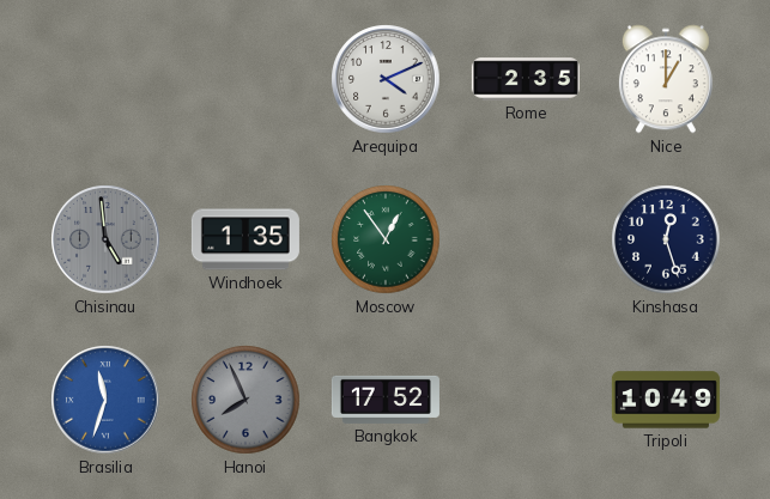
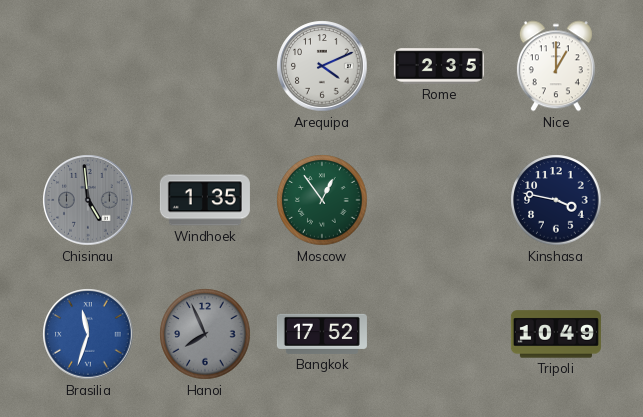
Kinshasa: 12:27 -> 3:47 (556, 200)
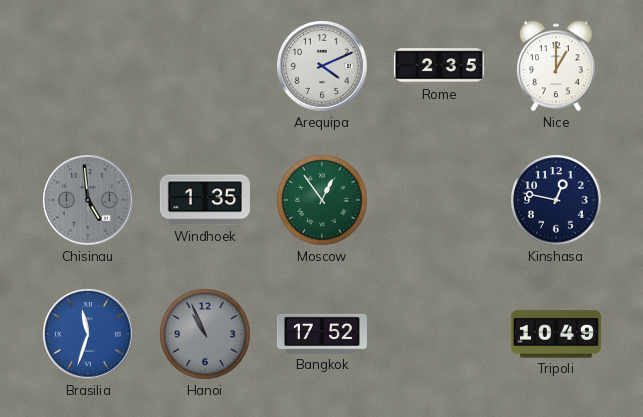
Kinshasa: 3:47 -> 12:47 (556, 200)
Hanoi: 7:56 -> 10:56 (205, 334)
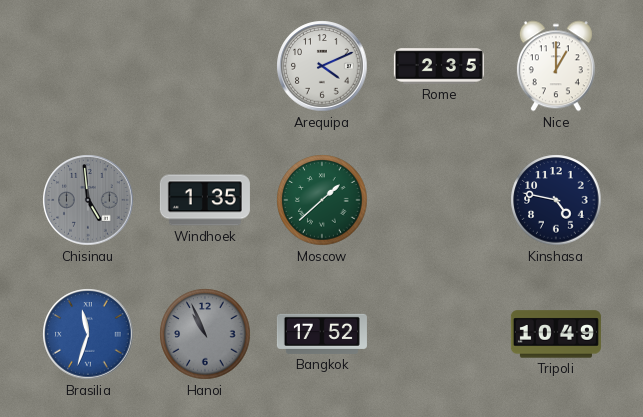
Moscow: 12:54 -> 1:38 (322, 200)
Kinshasa: 12:47 -> 4:47 (556, 200)
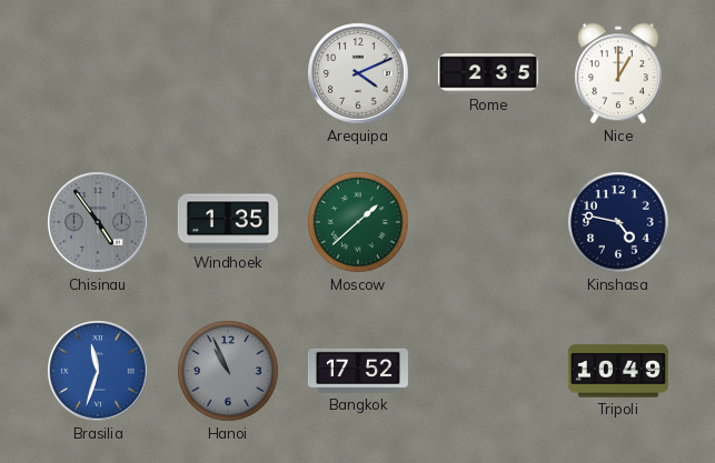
Chisinau: 4:59 -> 4:54 (98, 222)
